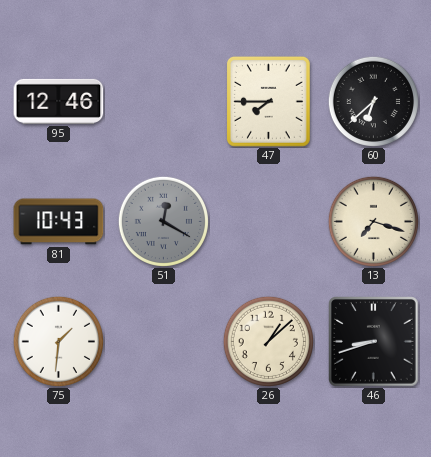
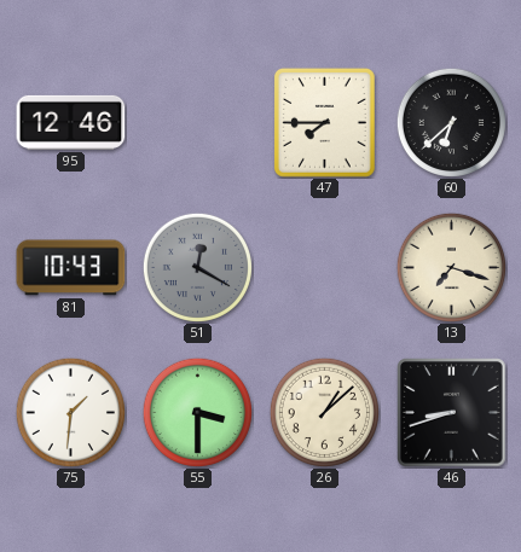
55: none -> 3:30 (197, 412)
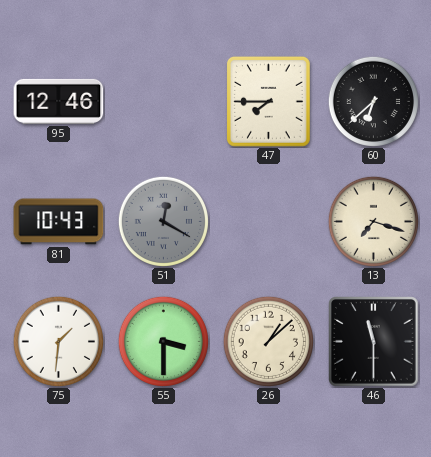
46: 8:42 -> 11:30 (374, 342)
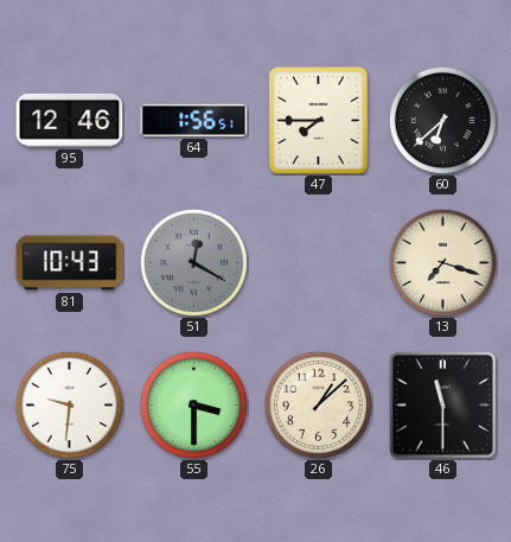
64: none -> 1:56 (194, 120)
75: 1:31 -> 9:31 (69, 404)
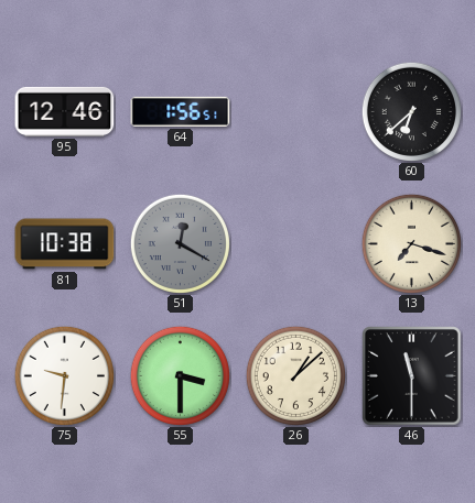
47: 7:45 -> none (318, 120)
81: 10:43 -> 10:38 (65, 244)
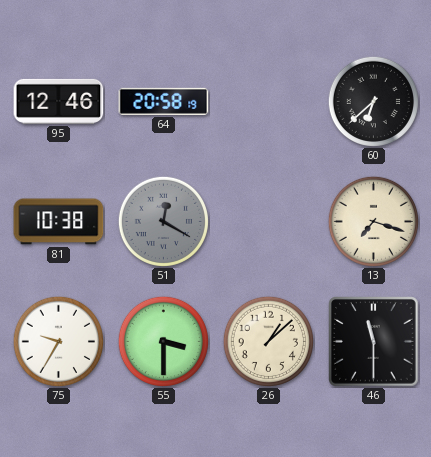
64: 1:56 -> 20:58 (164, 101)
75: 9:31 -> 9:35 (58, 341)
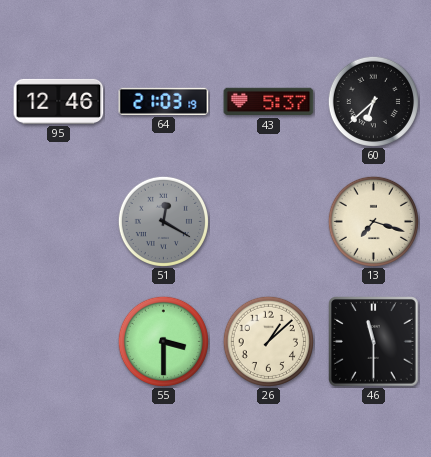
64: 20:58 -> 21:03 (164, 101)
43: none -> 5:37 (269, 102)
81: 10:38 -> none (59, 222)
75: 9:35 -> none (58, 341)
